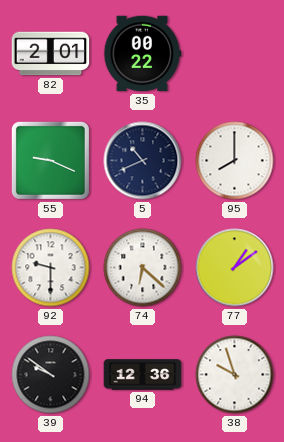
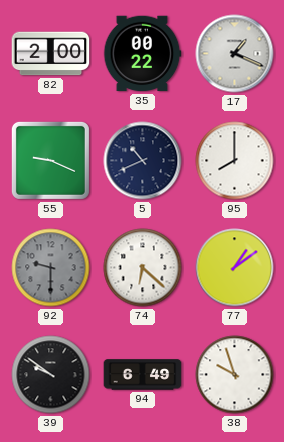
82: 2:01 -> 2:00 (51, 54)
17: none -> 1:19 (235, 54)
92 dial: white -> grey (51, 268)
94: 12:36 -> 6:49 (143, 375)
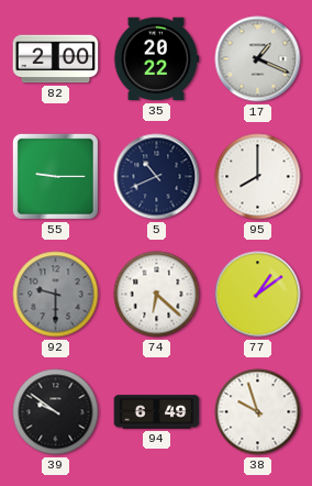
35: 00:22 -> 20:22 (156, 59)
55: 9:19 -> 9:15 (55, 176)
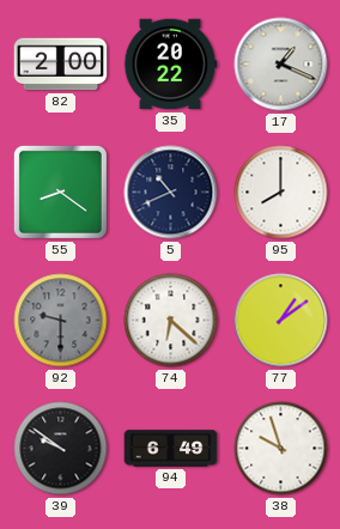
55: 9:15 -> 8:21 (60, 191)
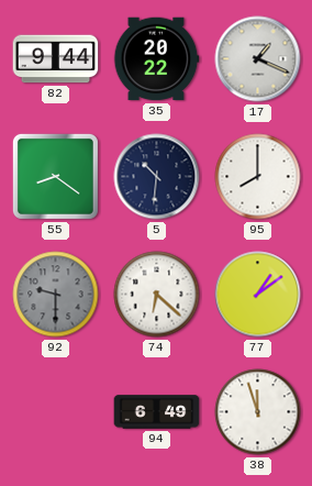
82: 2:00 -> 9:44 (56, 59)
5: 10:41 -> 10:31 (157, 177)
39: 9:51 -> none (61, 449)
38: 9:57 -> 11:57 (258, 412)
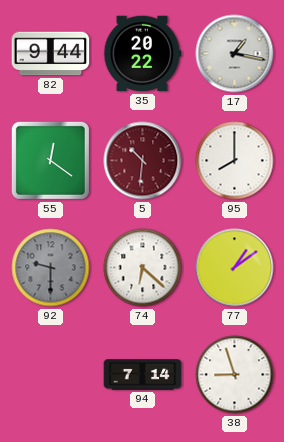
17: 1:19 -> 1:17 (235, 54)
55: 8:21 -> 12:21 (50, 160)
5 dial: navy -> burgundy (143, 161)
94: 6:49 -> 7:14 (143, 375)
38: 11:57 -> 8:57 (235, 375)
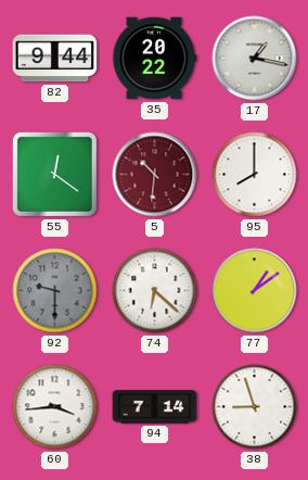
60: none -> 3:44 (55, 407)
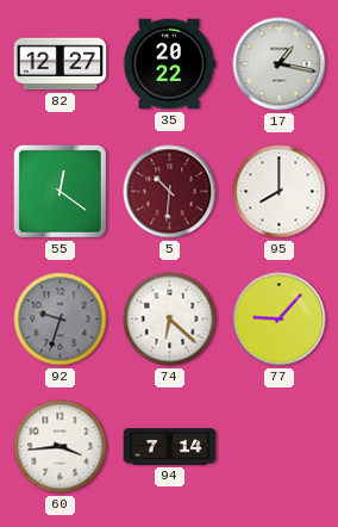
82: 9:44 -> 12:27 (61, 64)
92: 9:30 -> 9:33 (61, 320)
77: 1:09 -> 9:07 (280, 320)
38: 8:57 -> none (255, 407)
